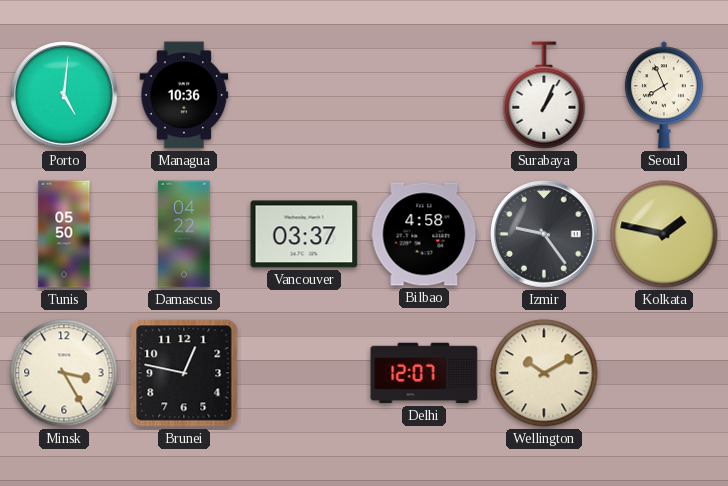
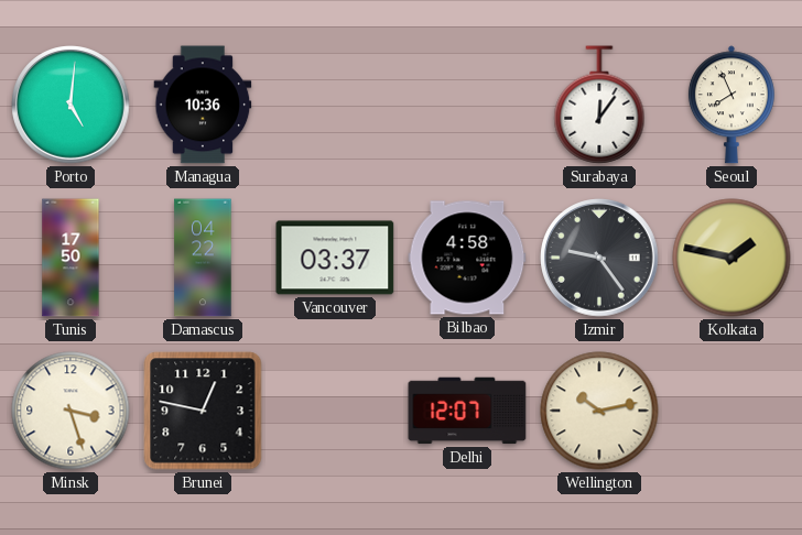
Surabaya: 1:04 -> 12:06 (599, 105)
Tunis: 05:50 -> 17:50 (71, 258)
Minsk: 3:25 -> 3:27 (71, 411)
Wellington: 10:10 -> 10:13 (599, 411)
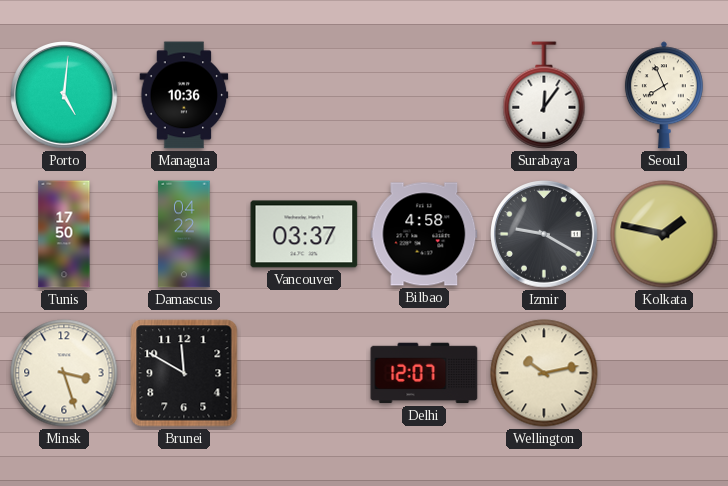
Izmir: 9:24 -> 9:20 (544, 234)
Brunei: 12:47 -> 11:50 (184, 373)
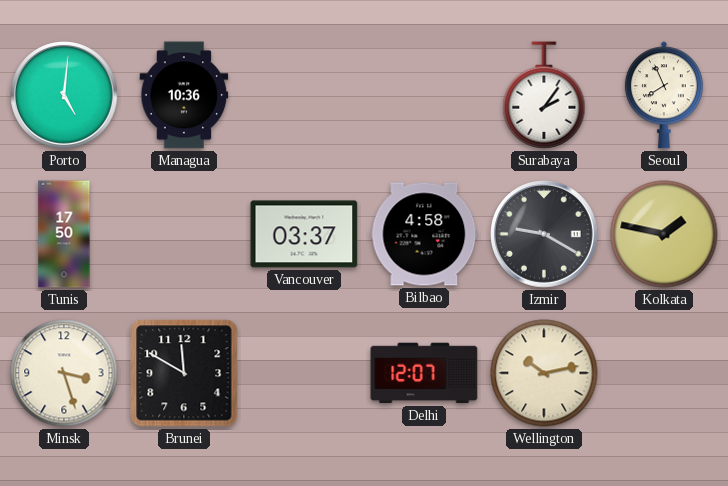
Surabaya: 12:06 -> 2:06 (544, 95)
Damascus: 04:22 -> none (184, 234)
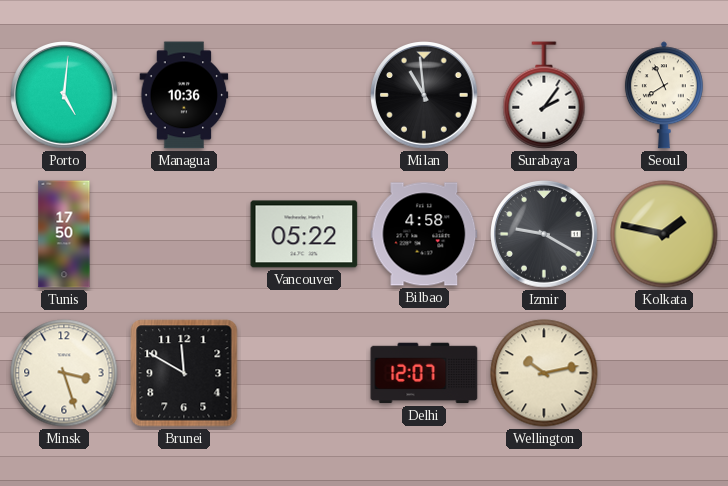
Milan: none -> 10:59 (424, 95)
Vancouver: 03:37 -> 05:22 (304, 234)
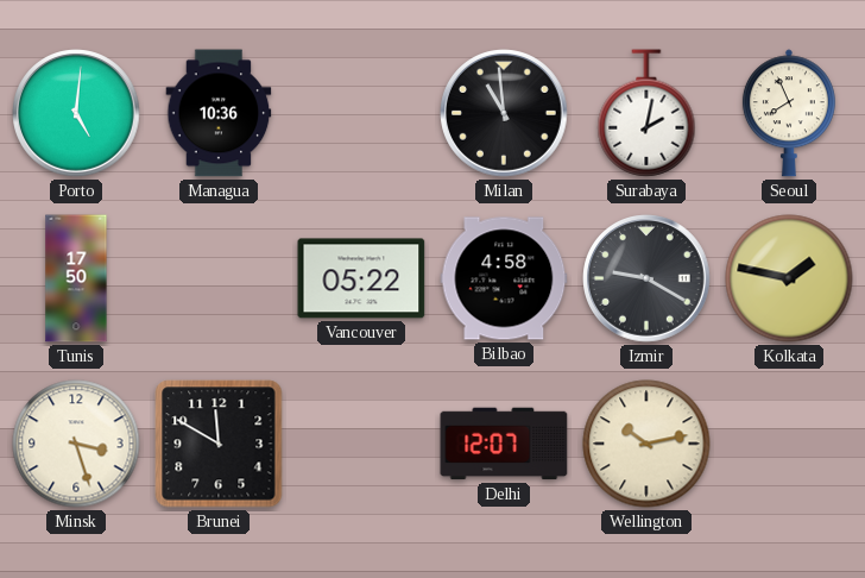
Surabaya: 2:06 -> 2:02 (646, 113)
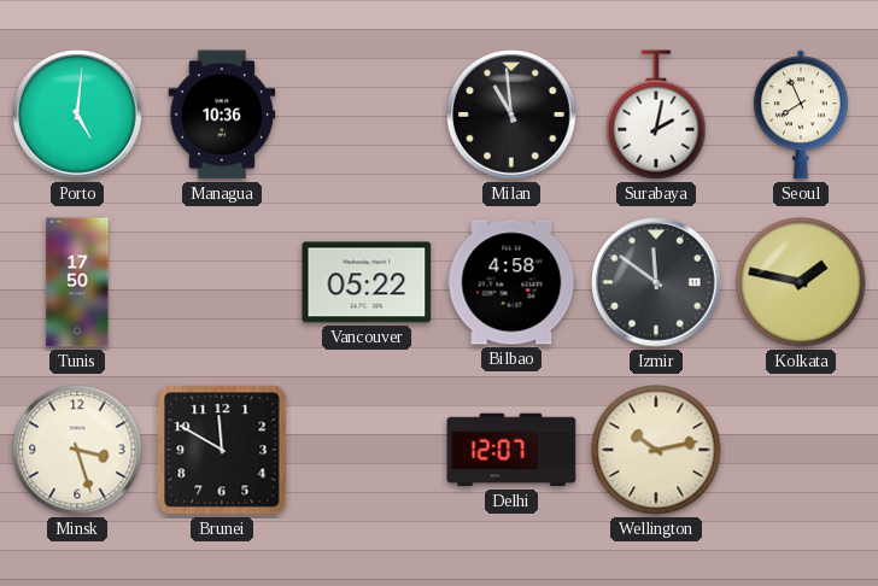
Izmir: 9:20 -> 11:51 (656, 282)
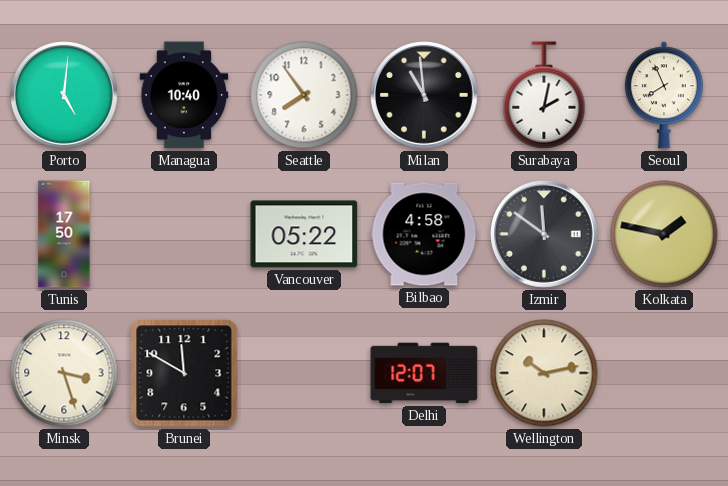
Managua: 10:36 -> 10:40 (184, 95)
Seattle: none -> 7:54 (304, 95)
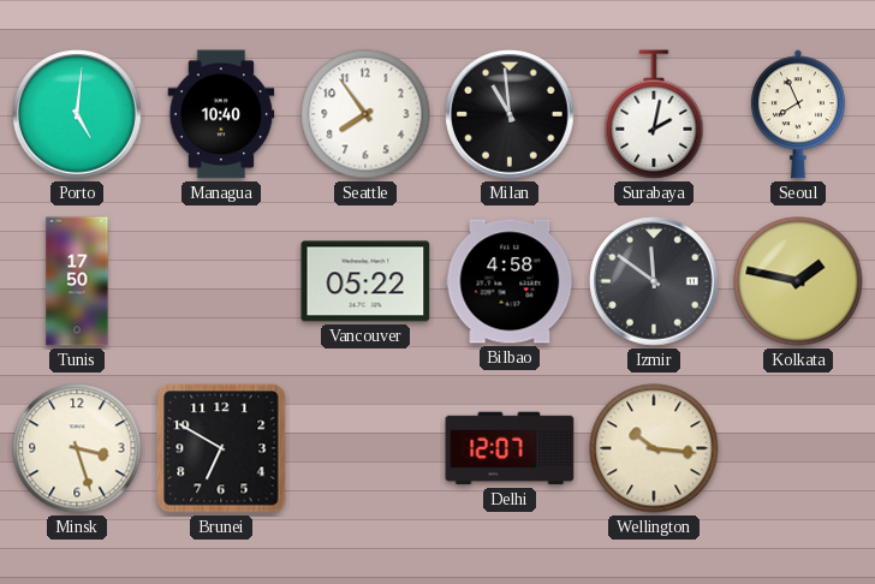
Brunei: 11:50 -> 6:50 (221, 448)
Wellington: 10:13 -> 10:16 (654, 448)
